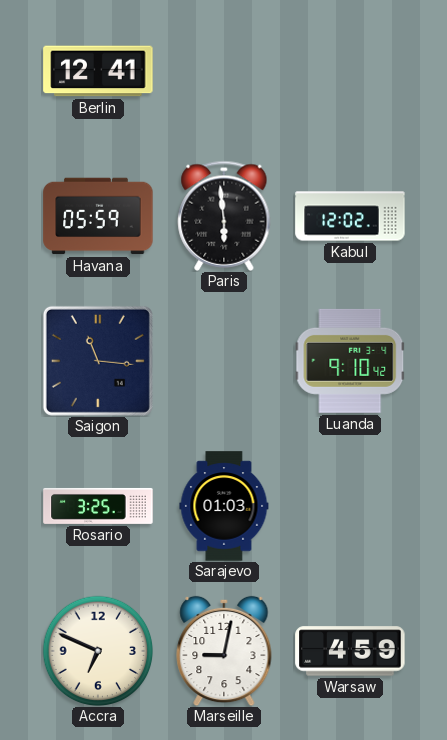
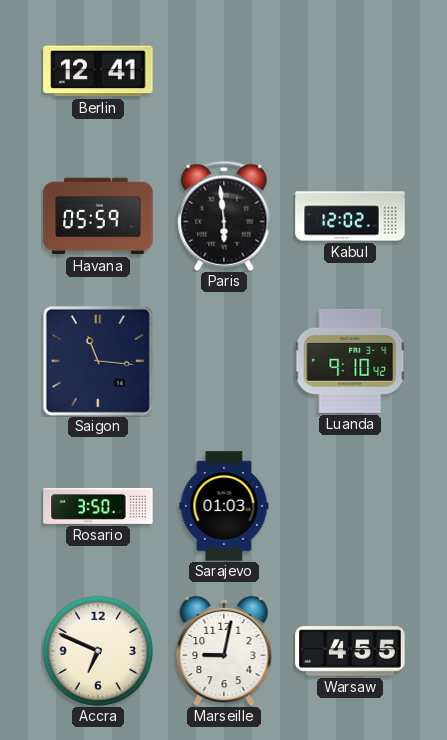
Rosario: 3:25 -> 3:50 (98, 506)
Warsaw: 4:59 -> 4:55 (350, 651)
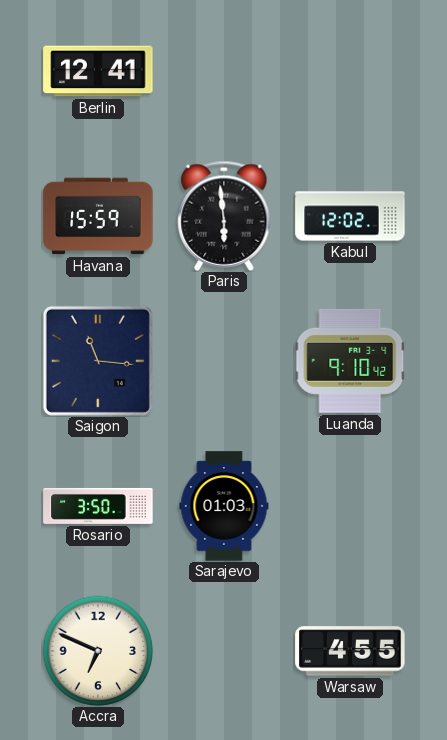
Havana: 05:59 -> 15:59 (98, 216)
Marseille: 9:02 -> none (224, 651)
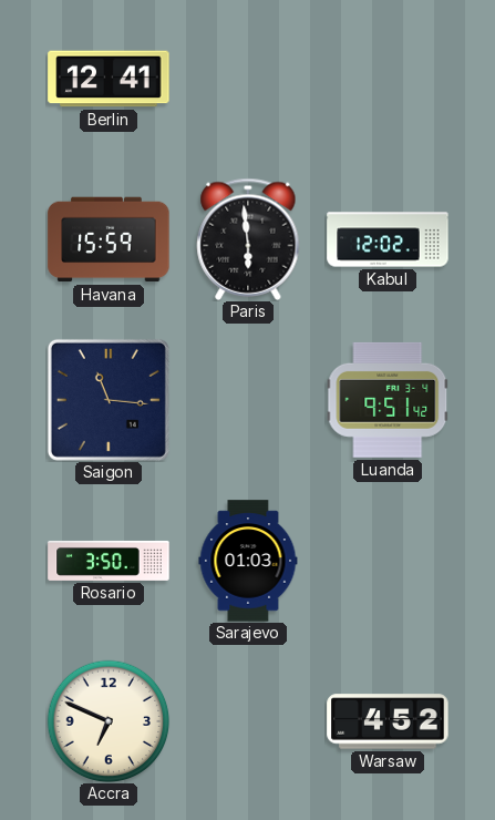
Luanda: 9:10 -> 9:51 (388, 400)
Warsaw: 4:55 -> 4:52 (388, 721)
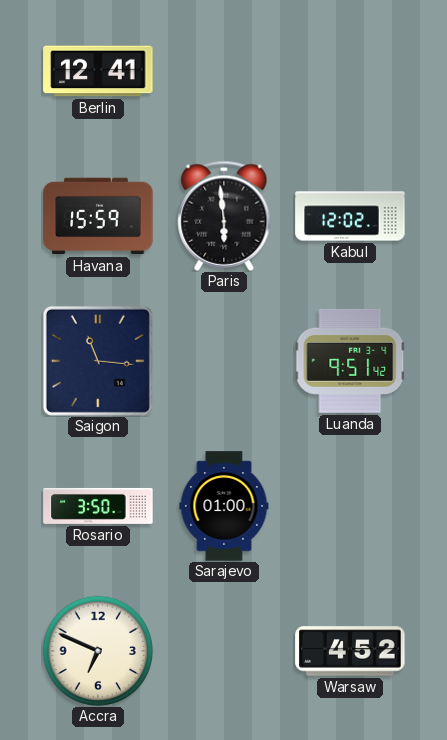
Sarajevo: 01:03 -> 01:00 (224, 506)
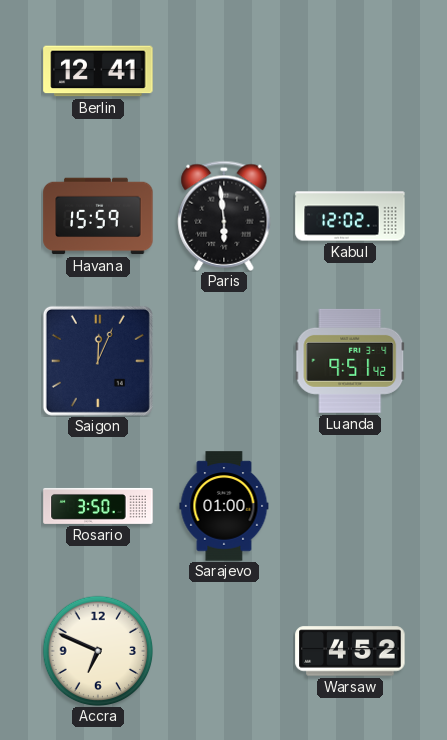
Saigon: 11:16 -> 12:04 (98, 361)
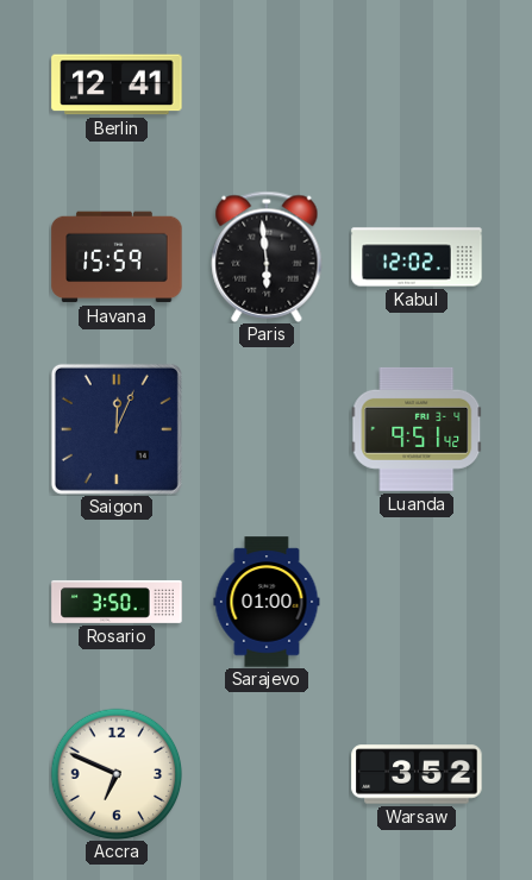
Warsaw: 4:52 -> 3:52 (417, 774)
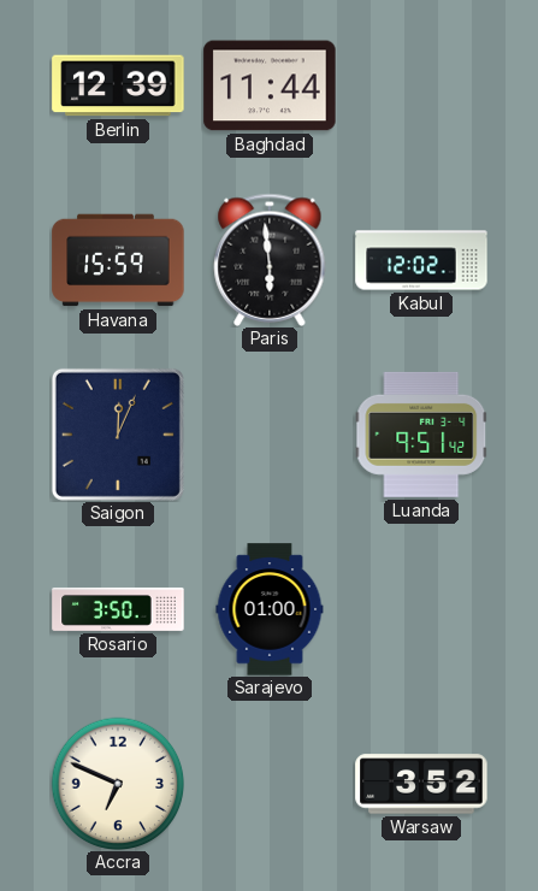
Berlin: 12:41 -> 12:39 (118, 85)
Baghdad: none -> 11:44 (270, 85)
